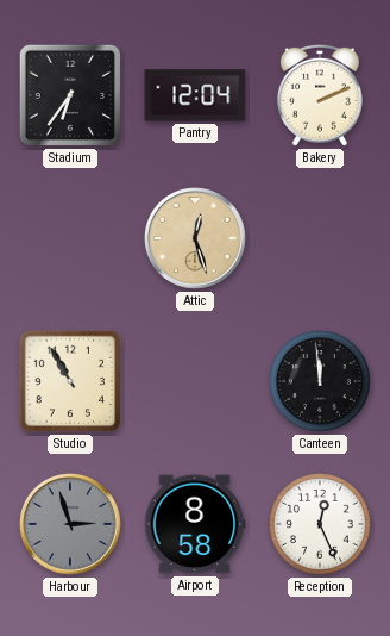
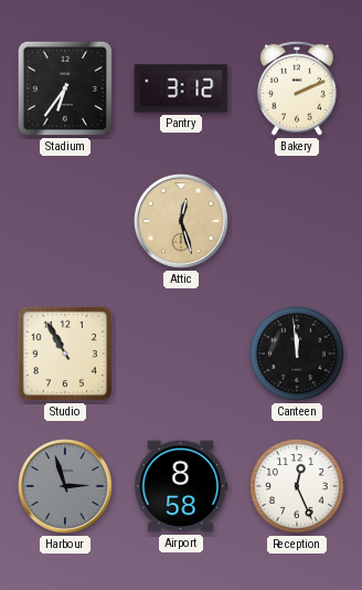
Pantry: 12:04 -> 3:12 (181, 88)
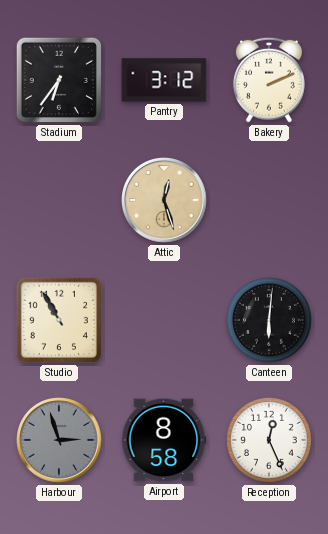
Canteen: 11:59 -> 6:01 (269, 320)
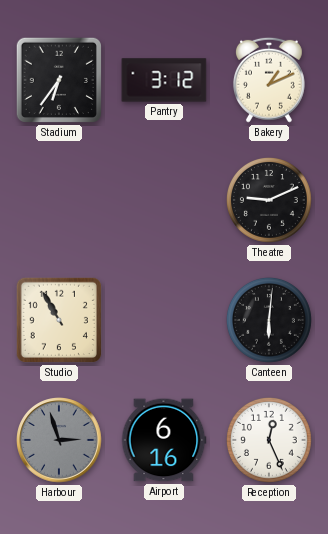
Bakery: 2:11 -> 1:11 (269, 80)
Attic: 12:27 -> none (165, 201)
Theatre: none -> 9:11 (269, 200)
Airport: 8:58 -> 6:16 (164, 440)
